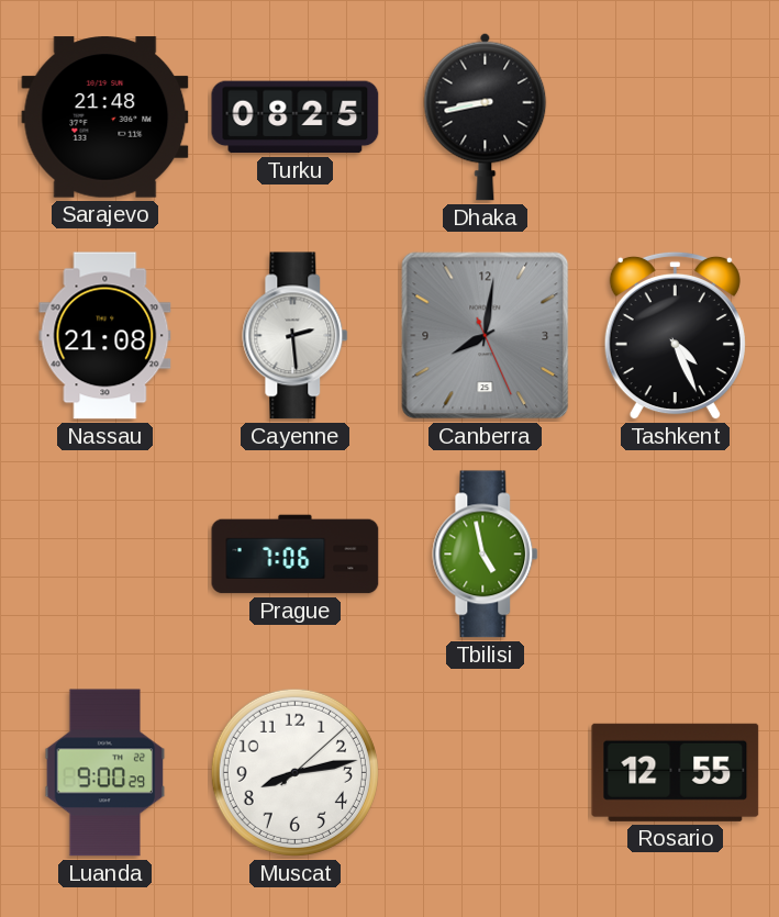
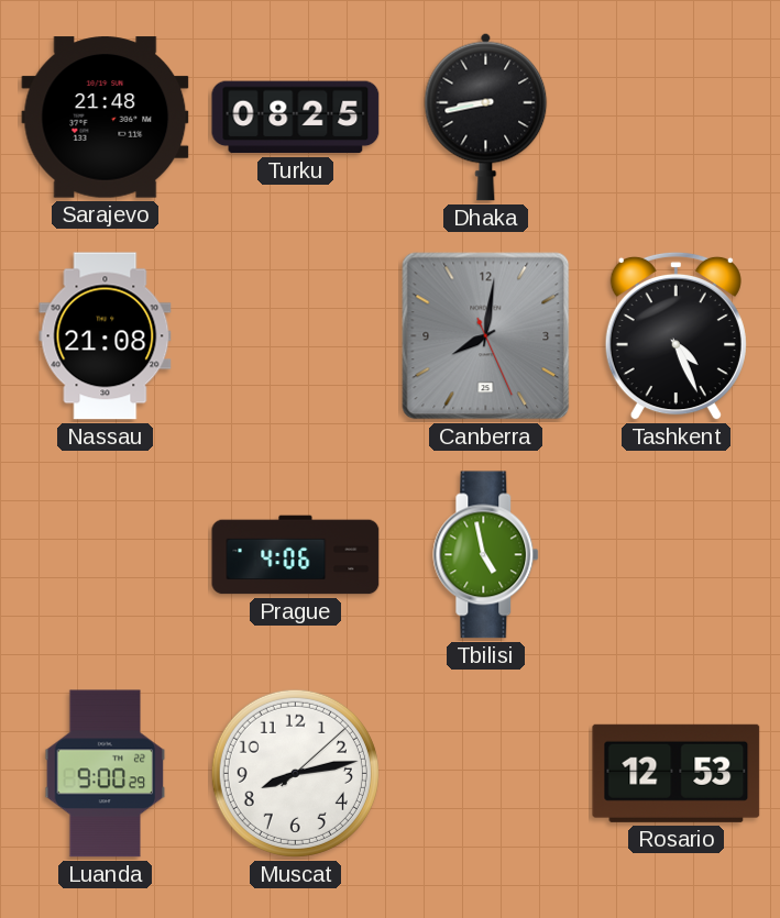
Cayenne: 2:29 -> none (296, 336)
Prague: 7:06 -> 4:06 (296, 555)
Rosario: 12:55 -> 12:53 (677, 773)
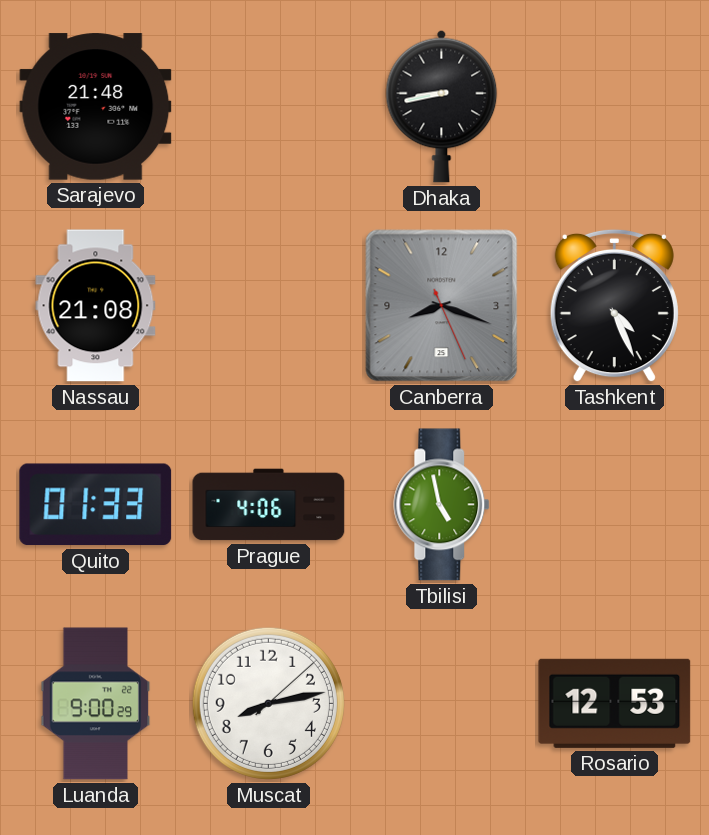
Turku: 08:25 -> none (296, 118)
Canberra: 8:01 -> 8:18 (442, 306)
Quito: none -> 01:33 (96, 505)
